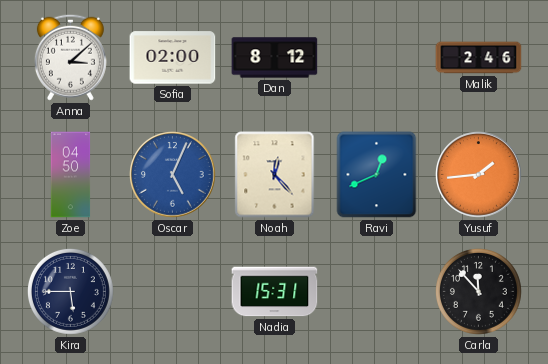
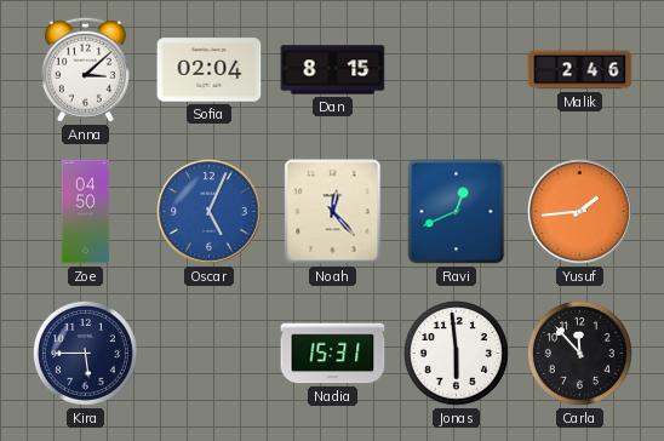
Sofia: 02:00 -> 02:04 (210, 70)
Dan: 8:12 -> 8:15 (333, 70)
Jonas: none -> 5:59 (456, 353)
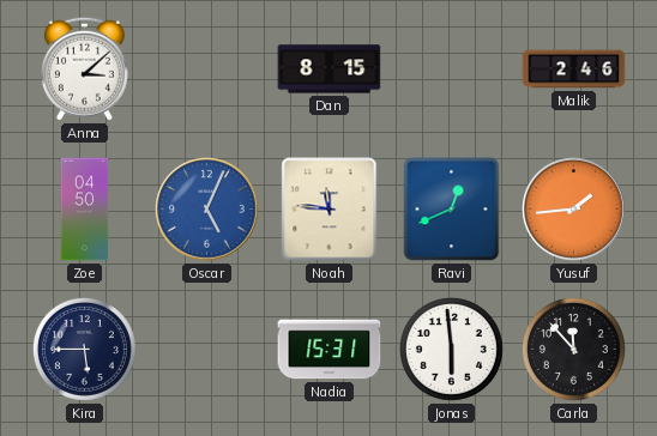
Sofia: 02:04 -> none (210, 70)
Noah: 12:23 -> 11:46 (330, 210)
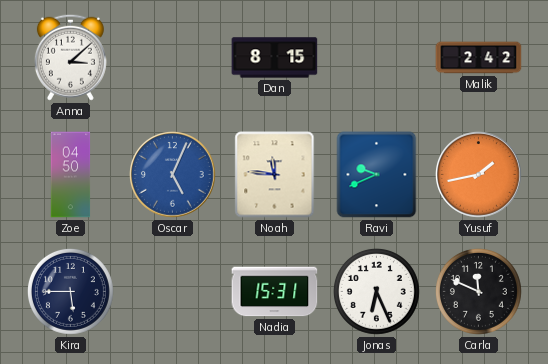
Malik: 2:46 -> 2:42 (479, 58)
Ravi: 12:41 -> 9:41 (377, 175)
Yusuf: 1:44 -> 1:43 (479, 175)
Jonas: 5:59 -> 6:26 (376, 291)
Carla: 11:53 -> 11:49 (478, 291)
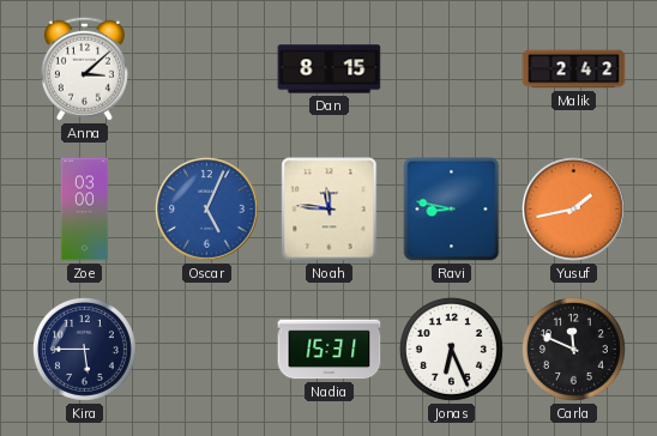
Zoe: 04:50 -> 03:00 (85, 210)
Ravi: 9:41 -> 8:47 (452, 210)
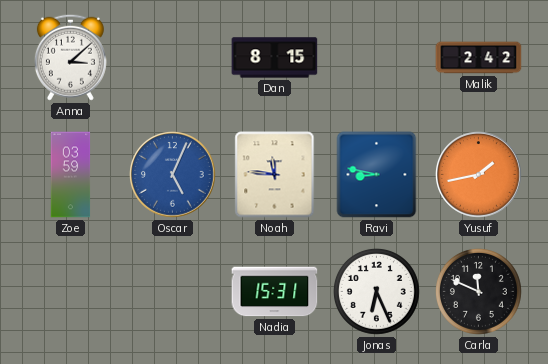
Zoe: 03:00 -> 03:59 (71, 175)
Kira: 5:45 -> none (84, 349)
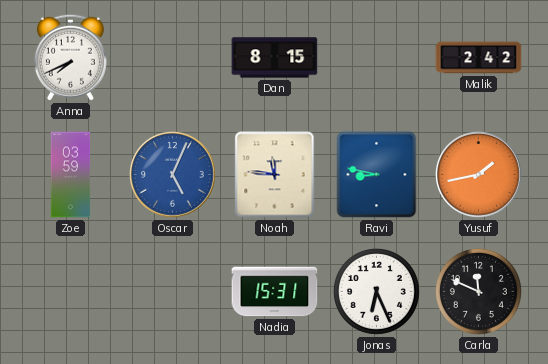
Anna: 3:08 -> 7:41 (70, 57)
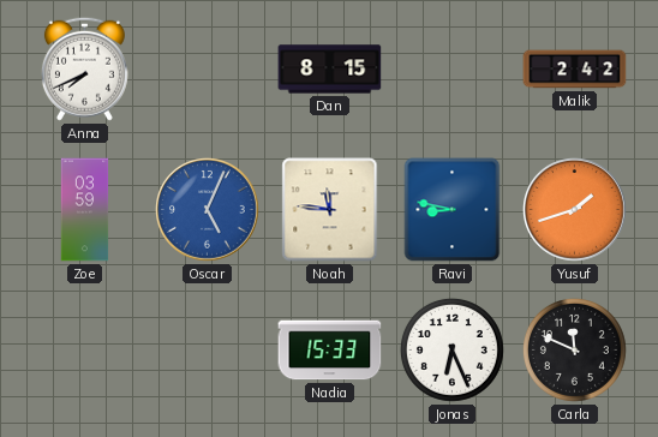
Yusuf: 1:43 -> 1:42 (575, 210)
Nadia: 15:31 -> 15:33 (330, 351)
